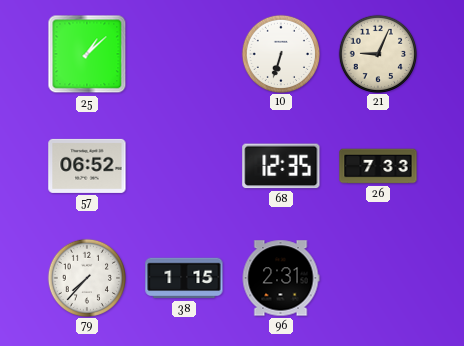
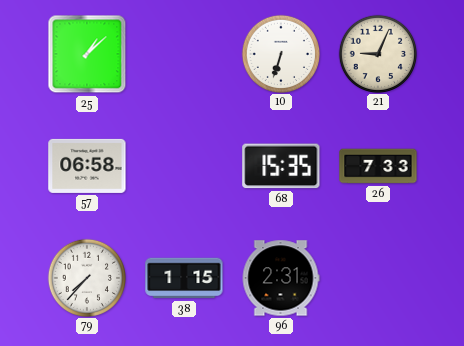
57: 06:52 -> 06:58 (87, 166)
68: 12:35 -> 15:35 (281, 166)
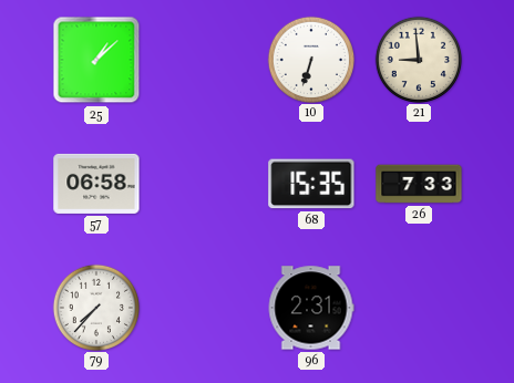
21: 9:04 -> 8:59 (418, 59)
38: 1:15 -> none (184, 278)
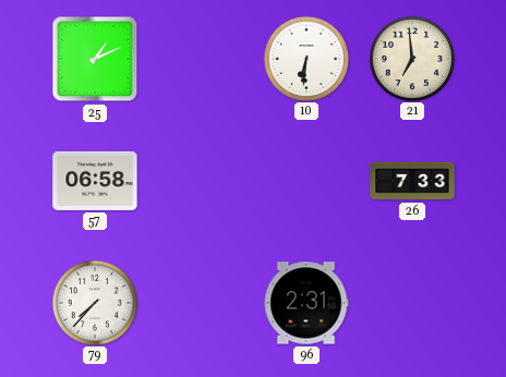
25: 1:08 -> 1:11 (95, 59)
10: 6:33 -> 6:31 (305, 58)
21: 8:59 -> 6:59 (411, 58)
68: 15:35 -> none (311, 184)
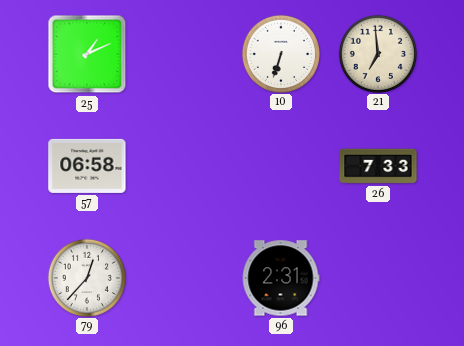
10: 6:31 -> 6:33 (280, 53)
79: 7:37 -> 12:37 (86, 277)
